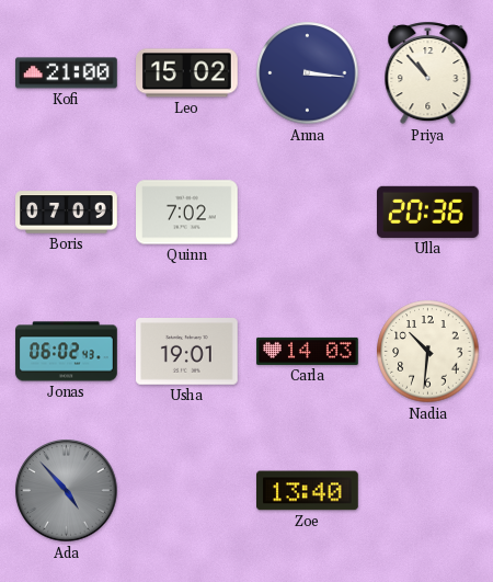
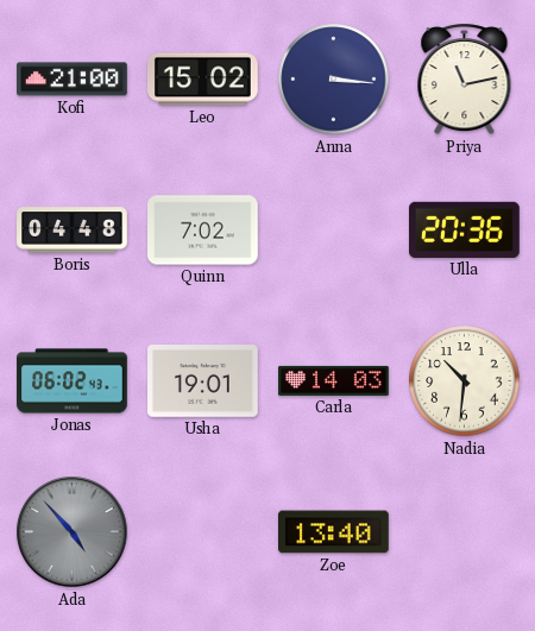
Priya: 10:53 -> 11:13 (465, 80)
Boris: 07:09 -> 04:48 (73, 231)
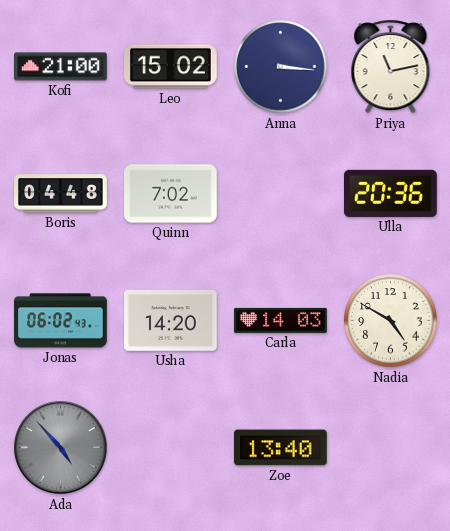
Usha: 19:01 -> 14:20 (171, 321)
Nadia: 10:31 -> 4:50 (391, 321)
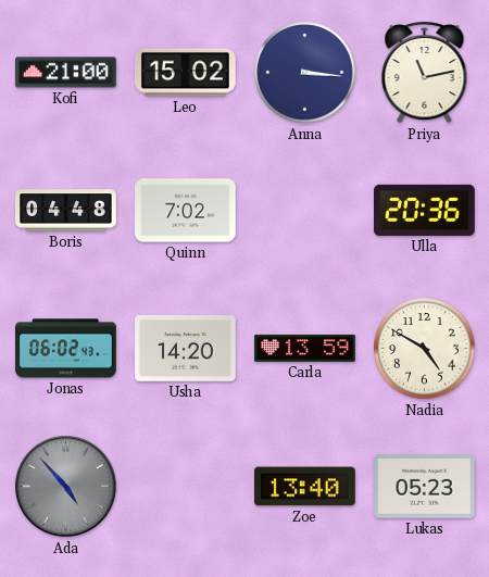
Carla: 14:03 -> 13:59 (305, 348)
Lukas: none -> 05:23 (425, 487)
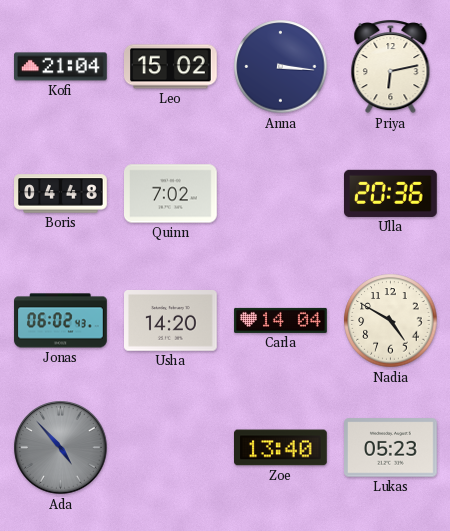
Kofi: 21:00 -> 21:04 (61, 67)
Priya: 11:13 -> 6:13 (391, 67)
Carla: 13:59 -> 14:04 (281, 320)
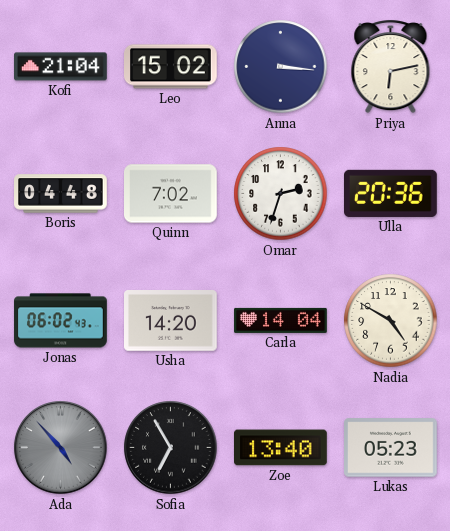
Omar: none -> 2:33 (281, 194)
Sofia: none -> 6:55 (171, 448)
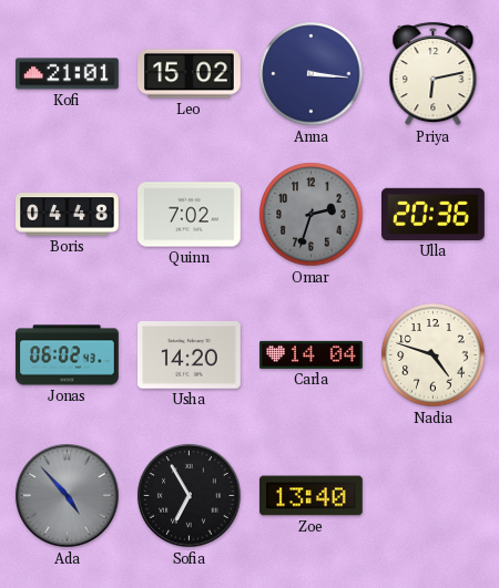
Kofi: 21:04 -> 21:01 (68, 74)
Omar dial: white -> grey (312, 215)
Nadia: 4:50 -> 4:48 (434, 355)
Lukas: 05:23 -> none (391, 448)
